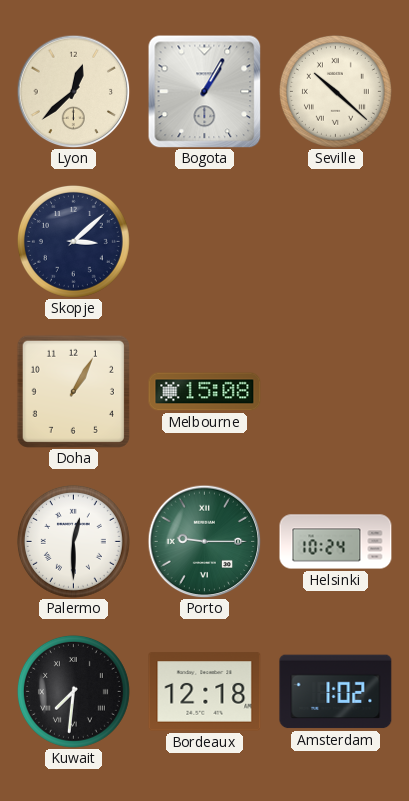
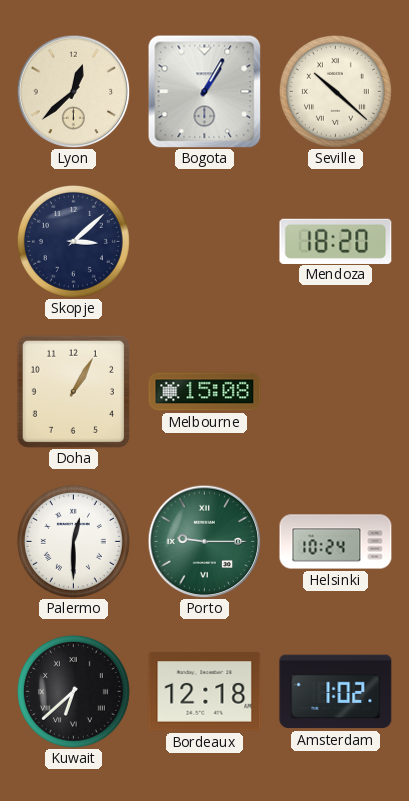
Mendoza: none -> 18:20 (336, 241)
Kuwait: 7:31 -> 6:38 (73, 691)
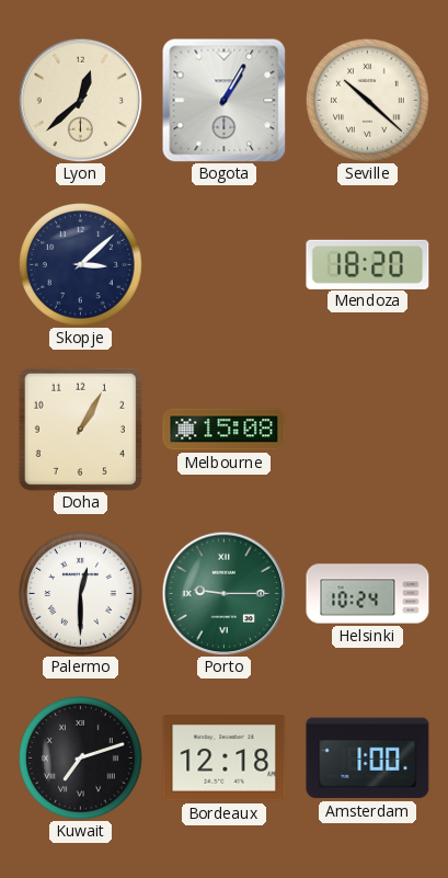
Kuwait: 6:38 -> 7:12 (80, 757)
Amsterdam: 1:02 -> 1:00 (368, 759)
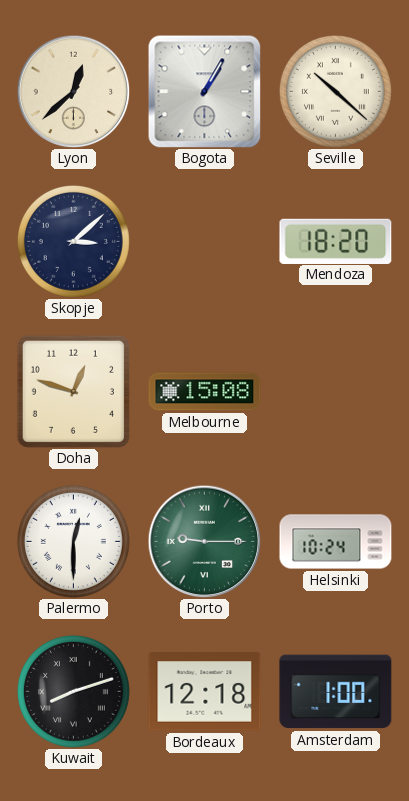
Doha: 1:05 -> 12:48 (73, 391)
Kuwait: 7:12 -> 8:12 (73, 691)
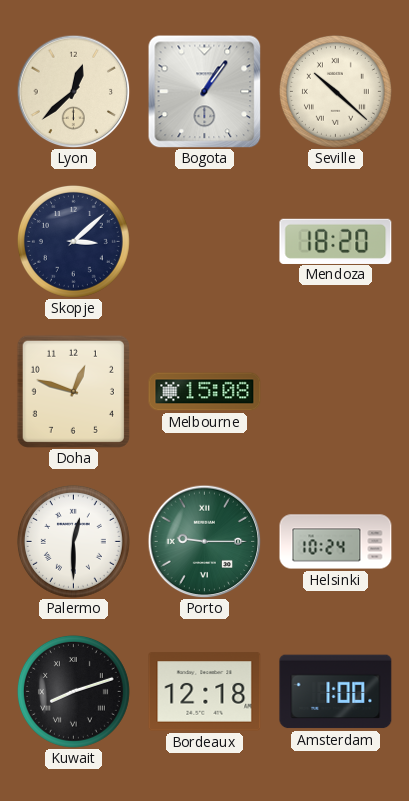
Bogota: 1:05 -> 1:06 (204, 91)
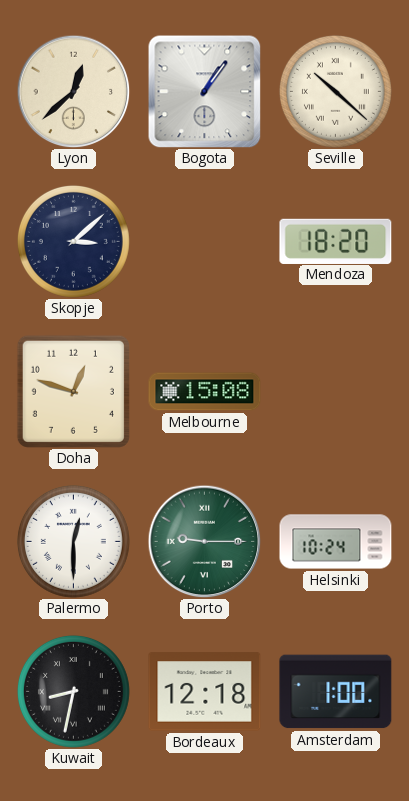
Kuwait: 8:12 -> 8:32 (73, 691)
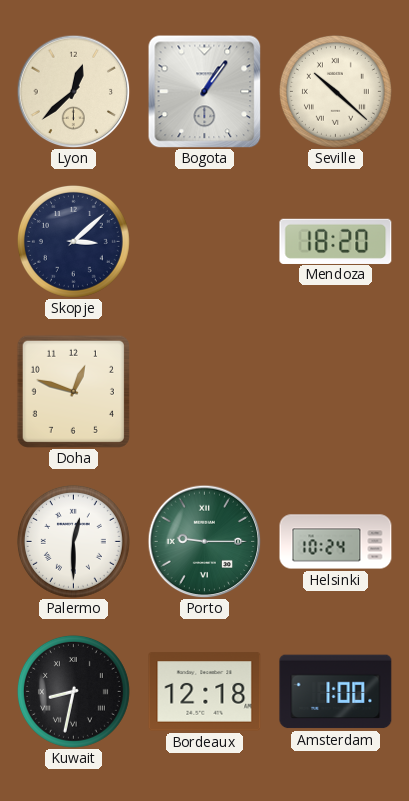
Melbourne: 15:08 -> none (205, 392)
